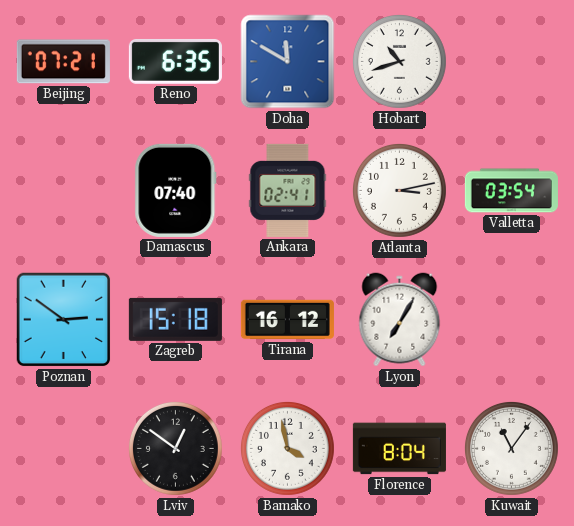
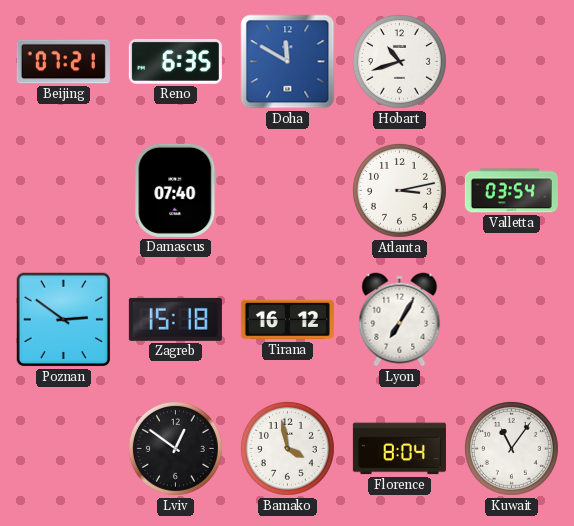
Ankara: 02:41 -> none (288, 190)
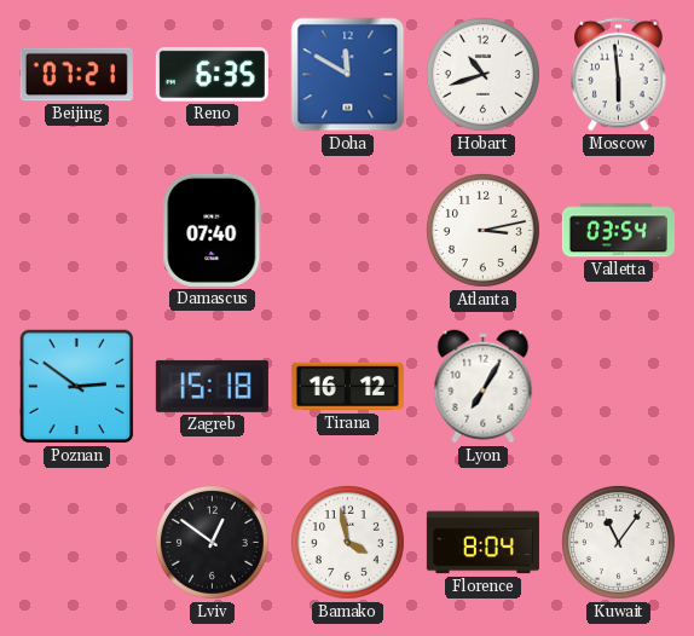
Moscow: none -> 5:59 (619, 75)
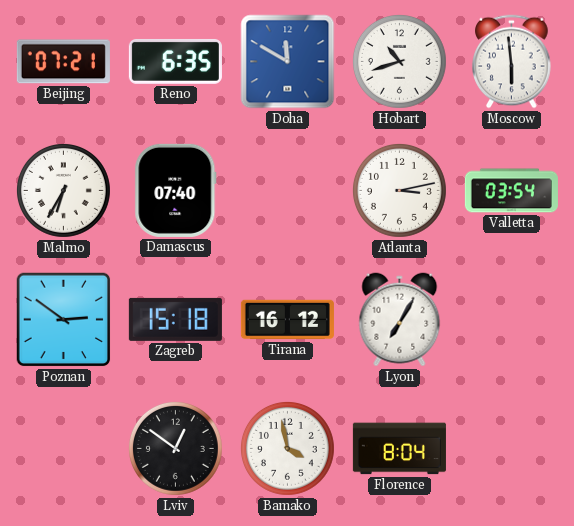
Malmo: none -> 6:35 (63, 190)
Kuwait: 11:06 -> none (618, 542)
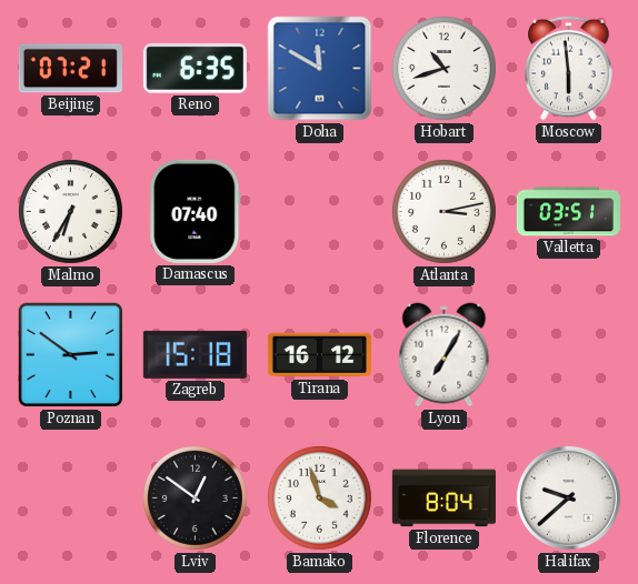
Valletta: 03:54 -> 03:51 (568, 212)
Bamako: 3:58 -> 3:57 (319, 497)
Halifax: none -> 9:38 (568, 497)
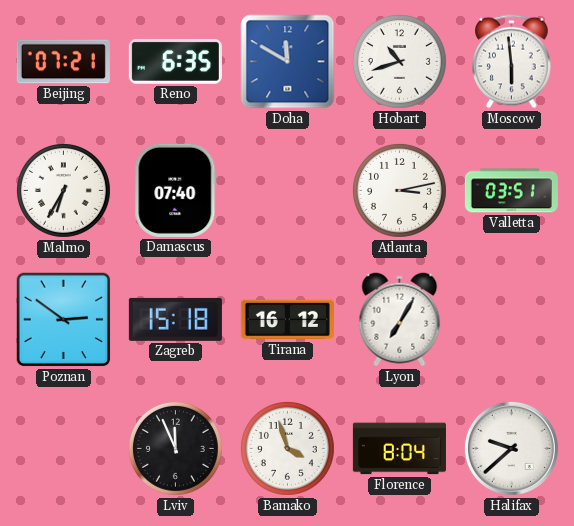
Lviv: 12:51 -> 11:56 (175, 448)
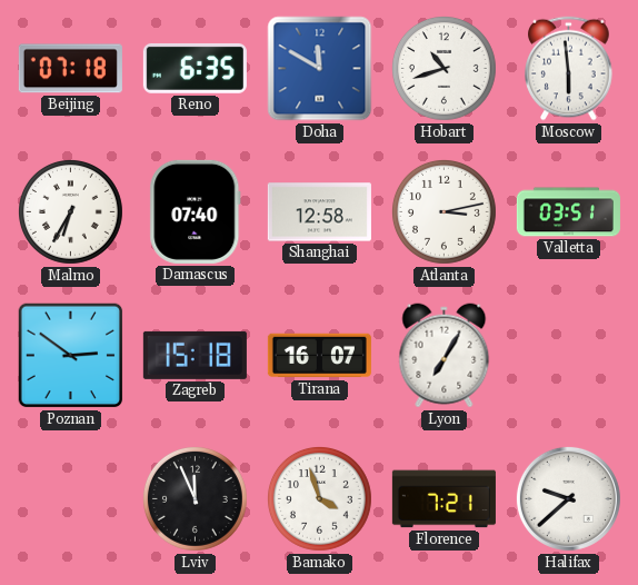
Beijing: 07:21 -> 07:18 (70, 69)
Shanghai: none -> 12:58 (319, 212)
Tirana: 16:12 -> 16:07 (319, 356)
Florence: 8:04 -> 7:21 (443, 499)
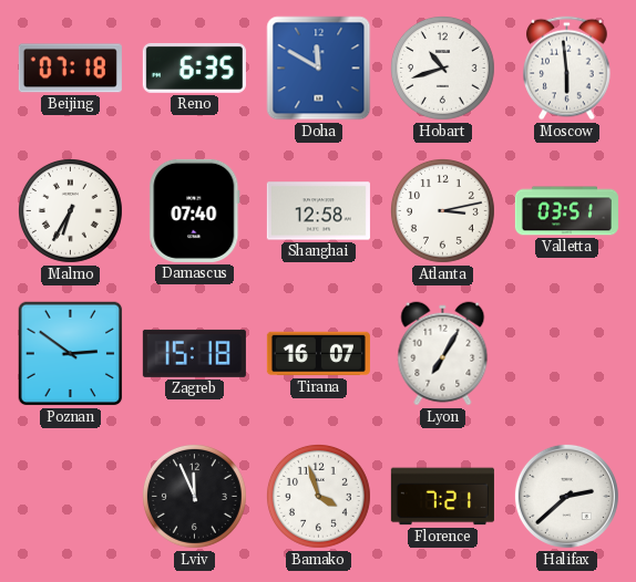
Halifax: 9:38 -> 2:38 (566, 496)
